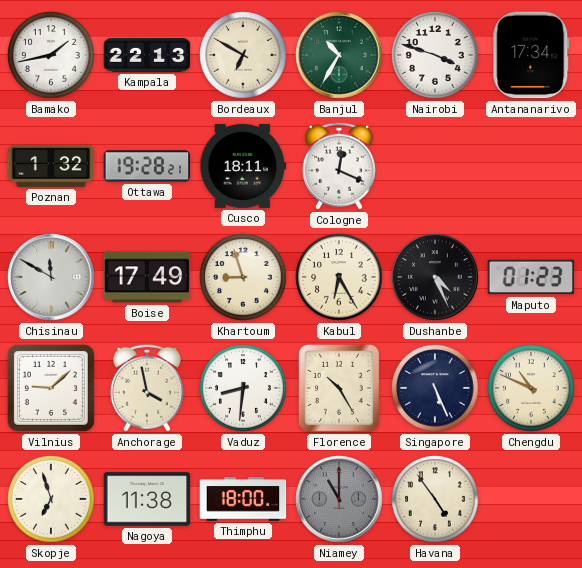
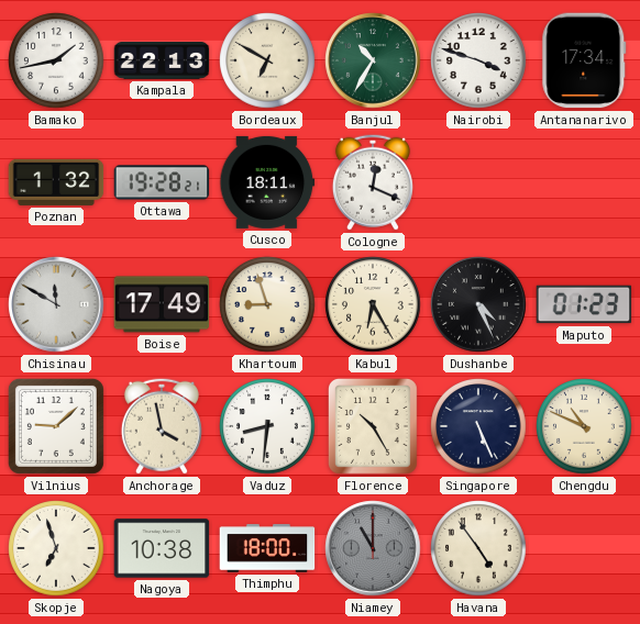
Nagoya: 11:38 -> 10:38 (162, 548)
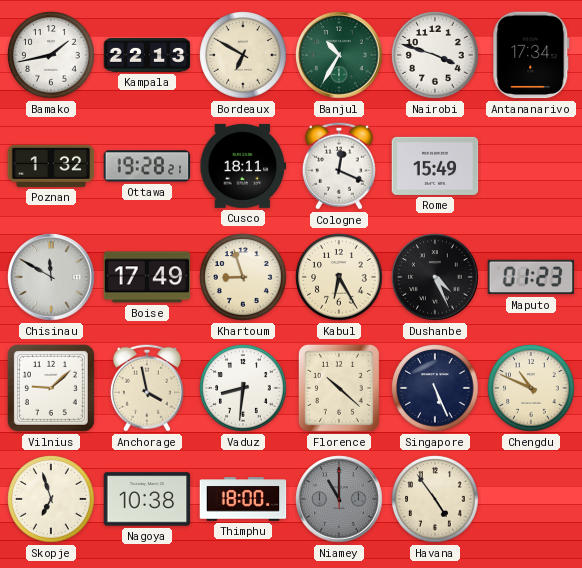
Rome: none -> 15:49 (435, 166)
Florence: 10:25 -> 10:22 (339, 389)
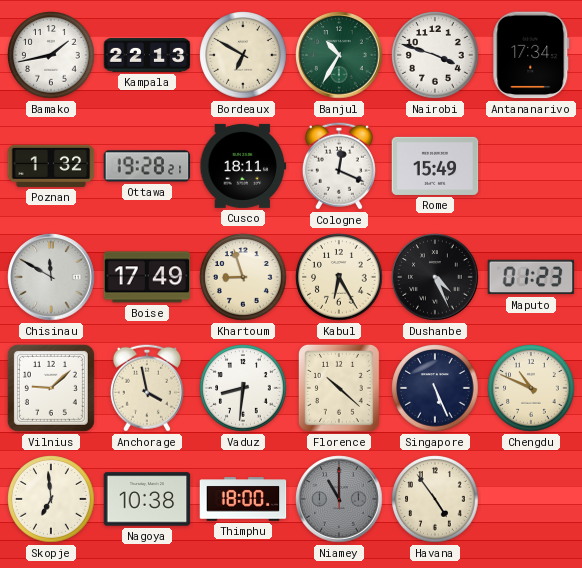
Skopje: 6:57 -> 6:59 (51, 499)
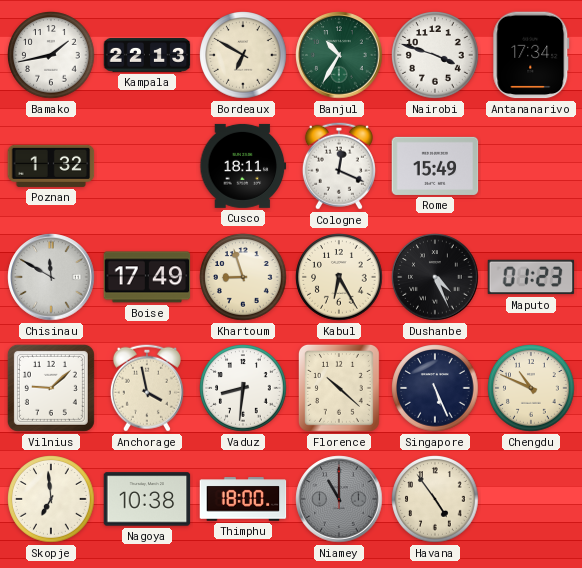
Ottawa: 19:28 -> none (147, 166)
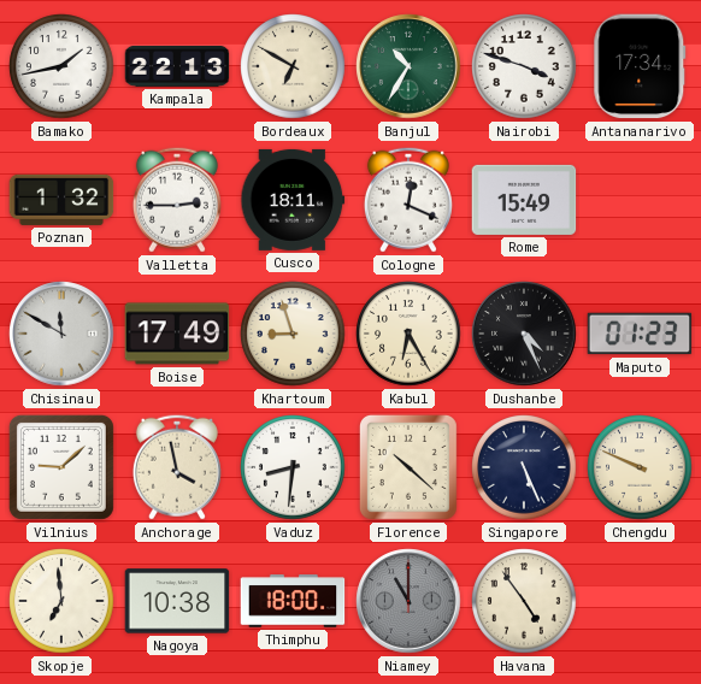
Valletta: none -> 2:45 (177, 200)
Chengdu: 10:49 -> 9:49 (640, 467)
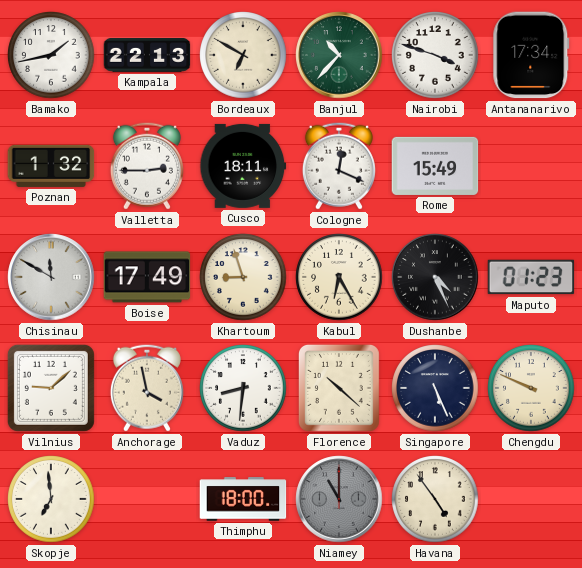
Banjul: 10:35 -> 10:37 (339, 55)
Nagoya: 10:38 -> none (177, 601)
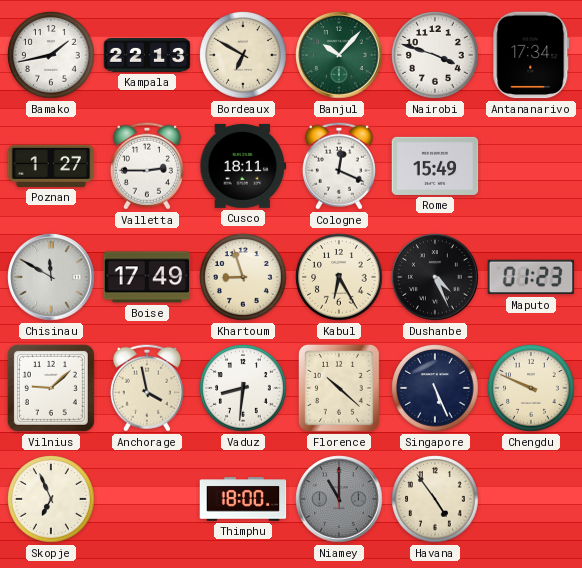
Banjul: 10:37 -> 10:07 (339, 55)
Poznan: 1:32 -> 1:27 (51, 166)
Skopje: 6:59 -> 6:56 (51, 499)
